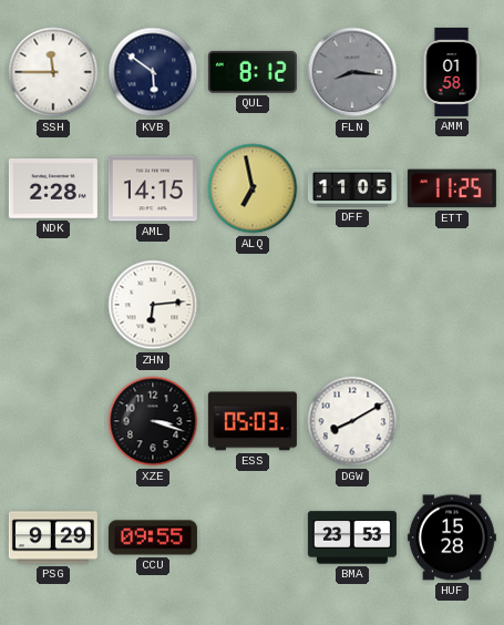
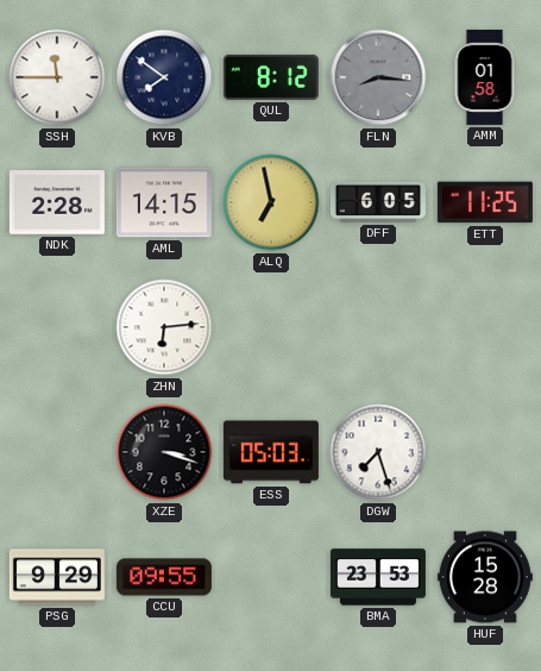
KVB: 5:51 -> 7:51 (164, 77)
DFF: 11:05 -> 6:05 (378, 202)
DGW: 8:10 -> 7:27 (378, 452)
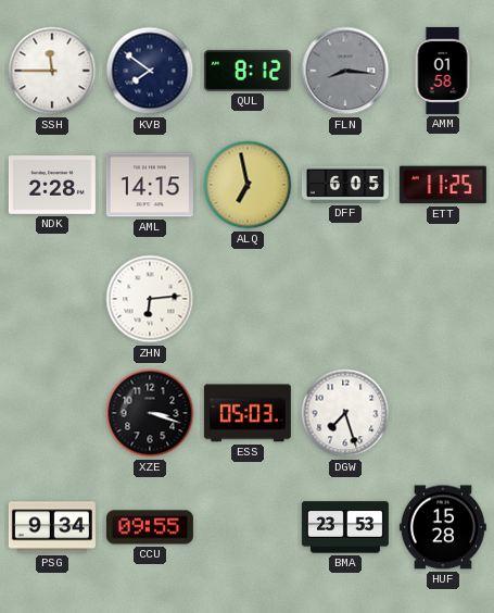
PSG: 9:29 -> 9:34 (52, 527)
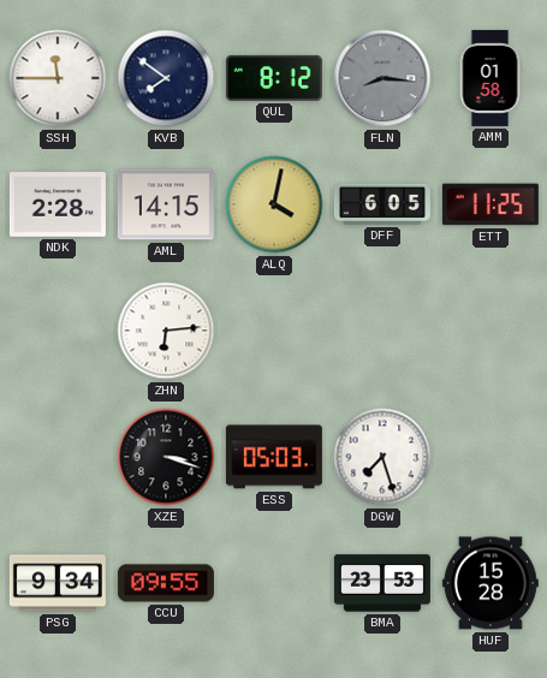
ALQ: 6:58 -> 4:02 (274, 204)
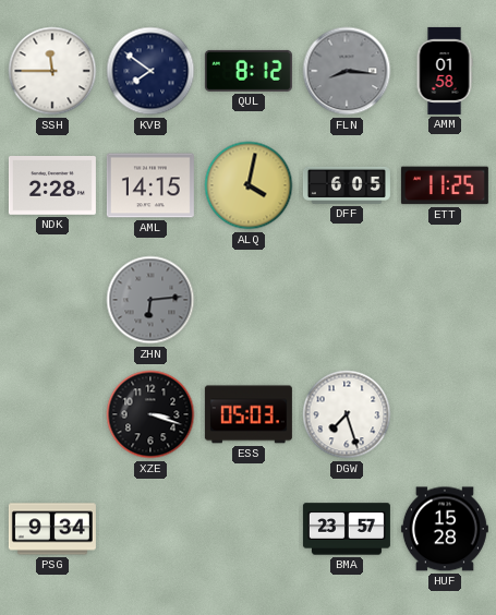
ZHN dial: white -> grey (150, 300)
CCU: 09:55 -> none (166, 583)
BMA: 23:53 -> 23:57 (347, 529)
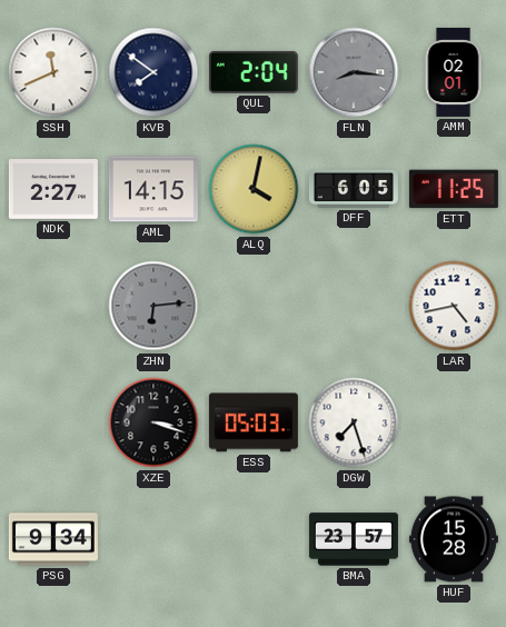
SSH: 11:45 -> 11:41 (53, 72)
QUL: 8:12 -> 2:04 (254, 72)
AMM: 01:58 -> 02:01 (454, 72)
NDK: 2:28 -> 2:27 (53, 190)
LAR: none -> 4:43 (454, 306)
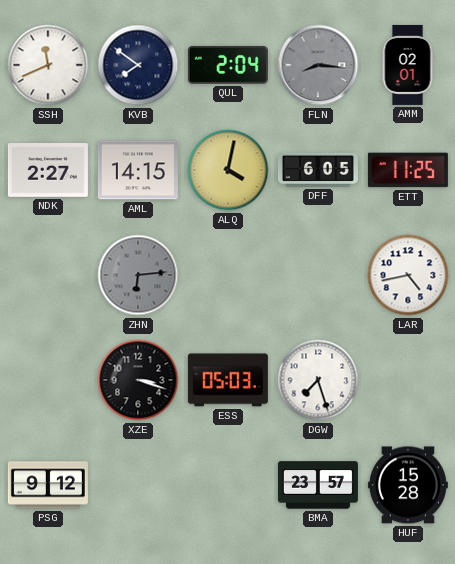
PSG: 9:34 -> 9:12 (48, 485)
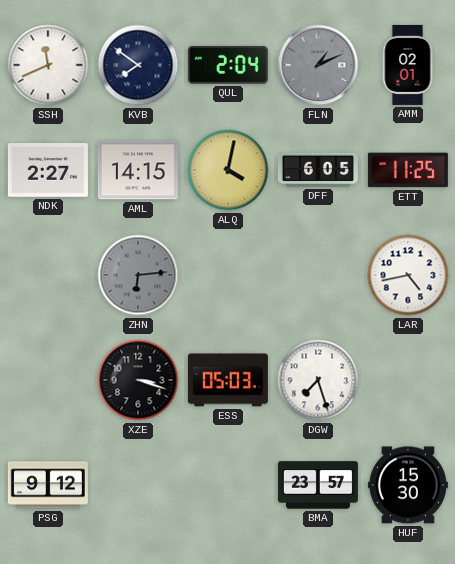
FLN: 8:16 -> 1:11 (318, 65)
HUF: 15:28 -> 15:30 (408, 485)
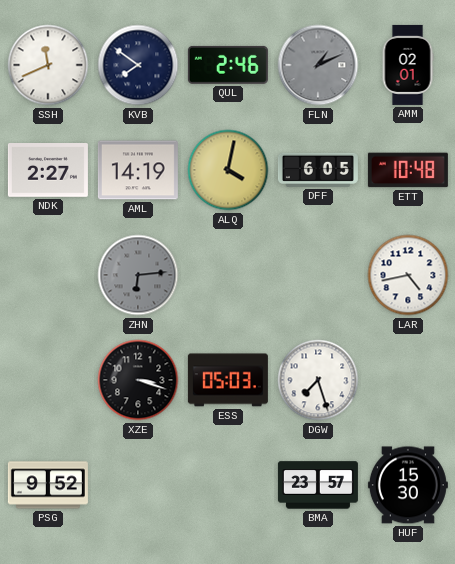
QUL: 2:04 -> 2:46 (228, 65)
AML: 14:15 -> 14:19 (138, 170)
ETT: 11:25 -> 10:48 (408, 170)
PSG: 9:12 -> 9:52 (48, 485)
